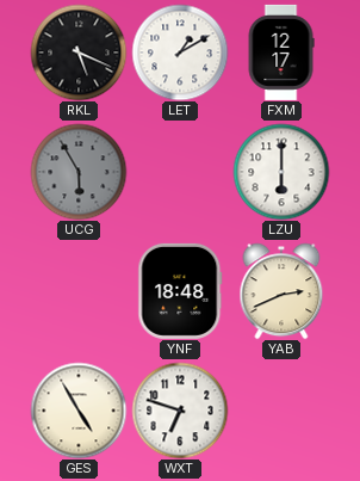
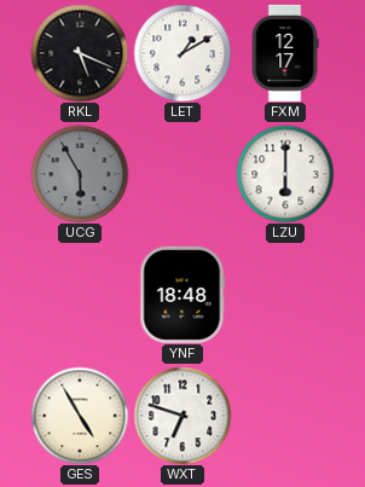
YAB: 2:41 -> none (281, 291)
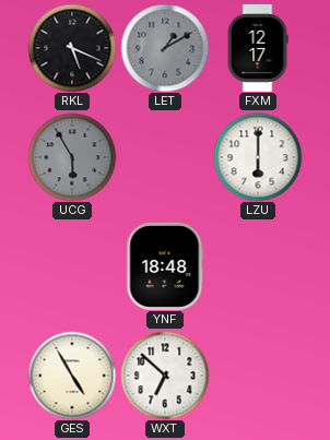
LET dial: white -> grey (165, 48)
WXT: 6:48 -> 6:52 (165, 376)
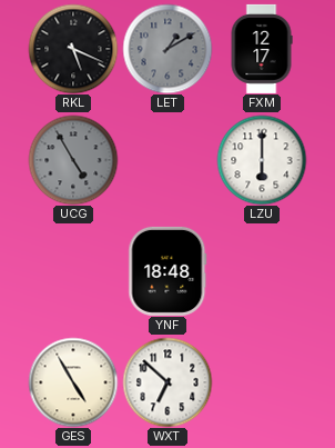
UCG: 5:55 -> 4:55 (73, 160)
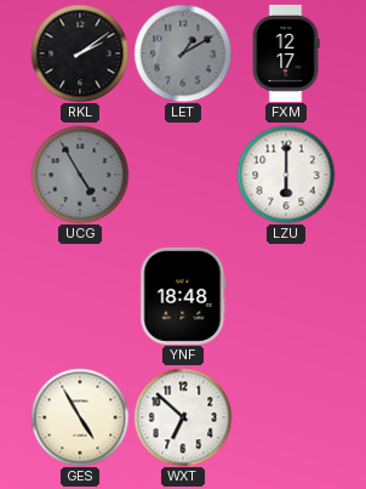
RKL: 5:19 -> 2:09 (80, 53)
